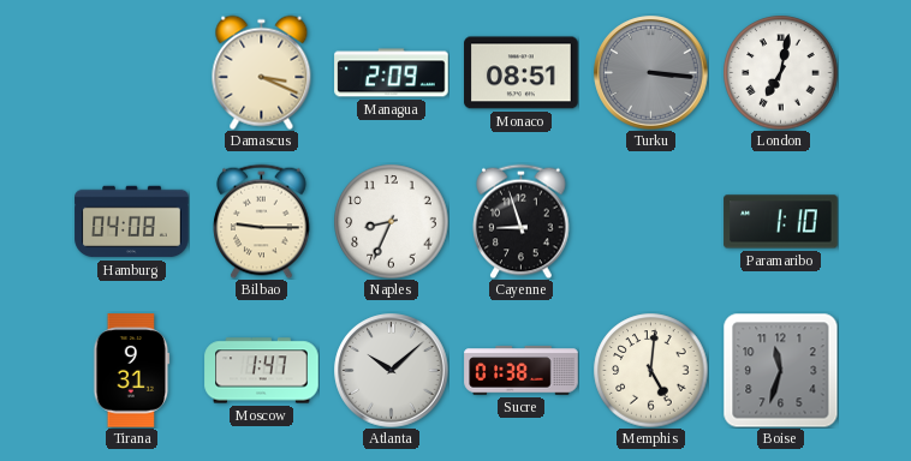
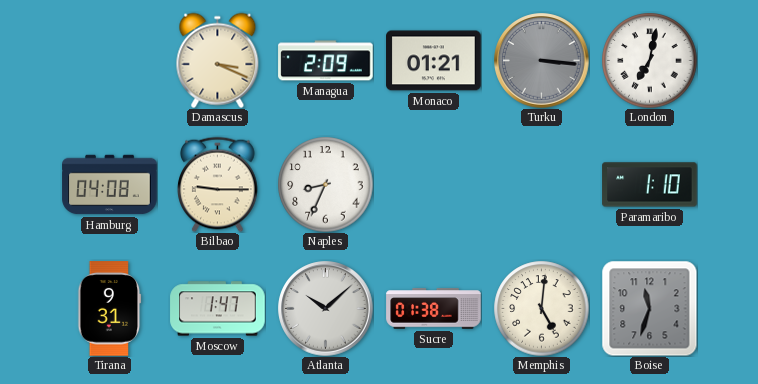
Monaco: 08:51 -> 01:21 (434, 61)
Cayenne: 8:57 -> none (522, 221)
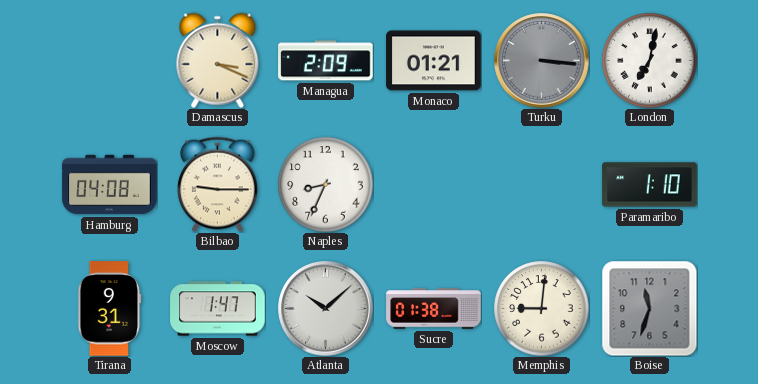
Memphis: 5:01 -> 9:01 (541, 308)
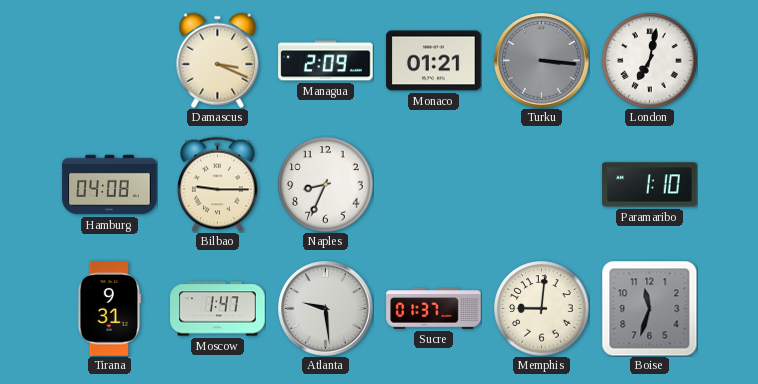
Atlanta: 10:08 -> 9:29 (326, 309)
Sucre: 01:38 -> 01:37 (434, 309)
